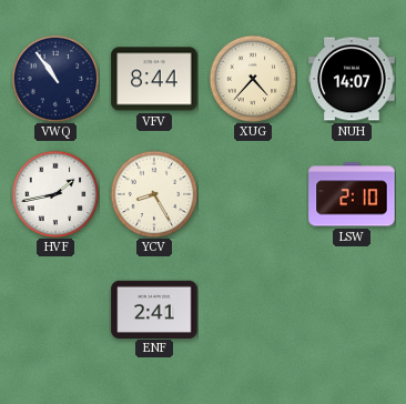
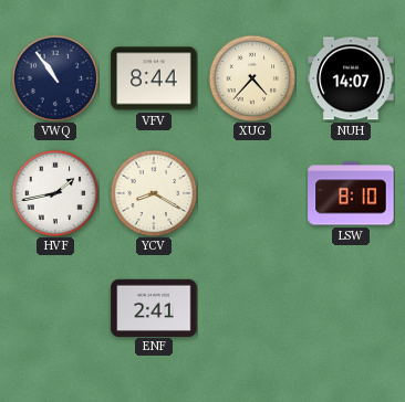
YCV: 8:25 -> 8:20 (154, 193)
LSW: 2:10 -> 8:10 (351, 193)
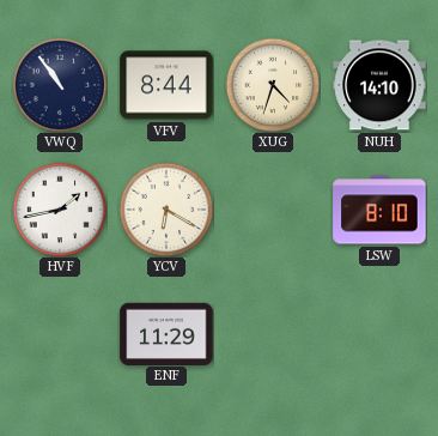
XUG: 4:37 -> 4:33 (273, 85)
NUH: 14:07 -> 14:10 (379, 85)
YCV: 8:20 -> 6:20 (166, 210)
ENF: 2:41 -> 11:29 (166, 333)
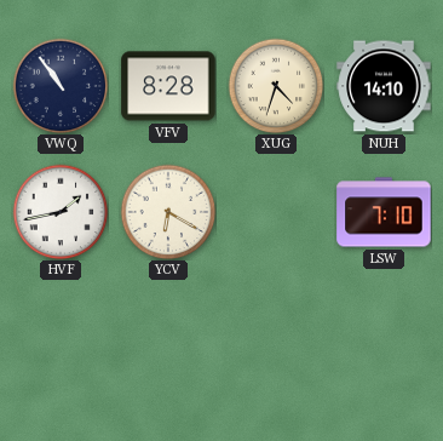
VFV: 8:44 -> 8:28 (168, 86)
LSW: 8:10 -> 7:10 (384, 212)
ENF: 11:29 -> none (166, 333)
